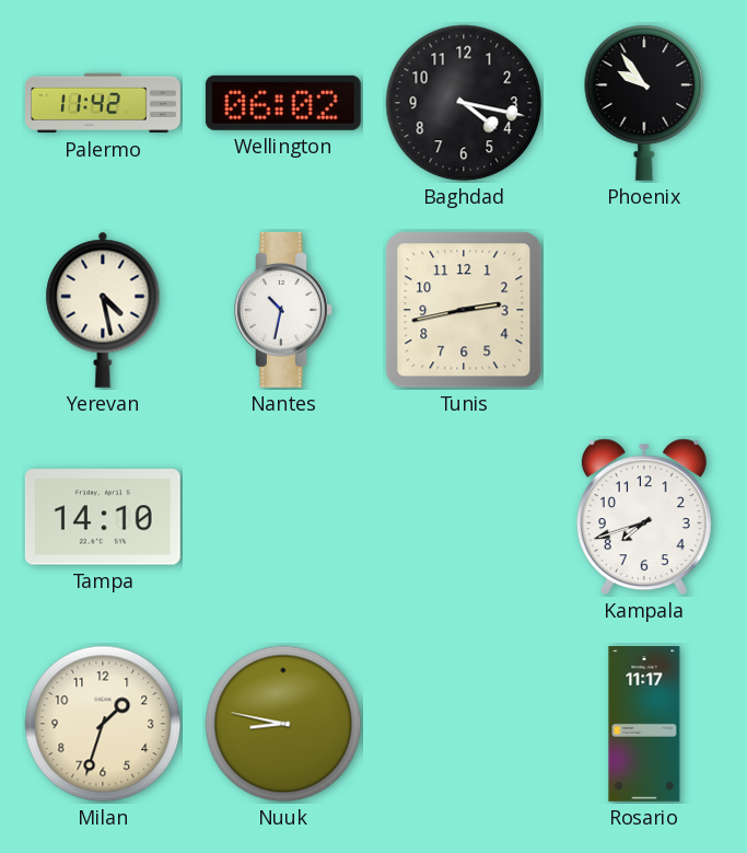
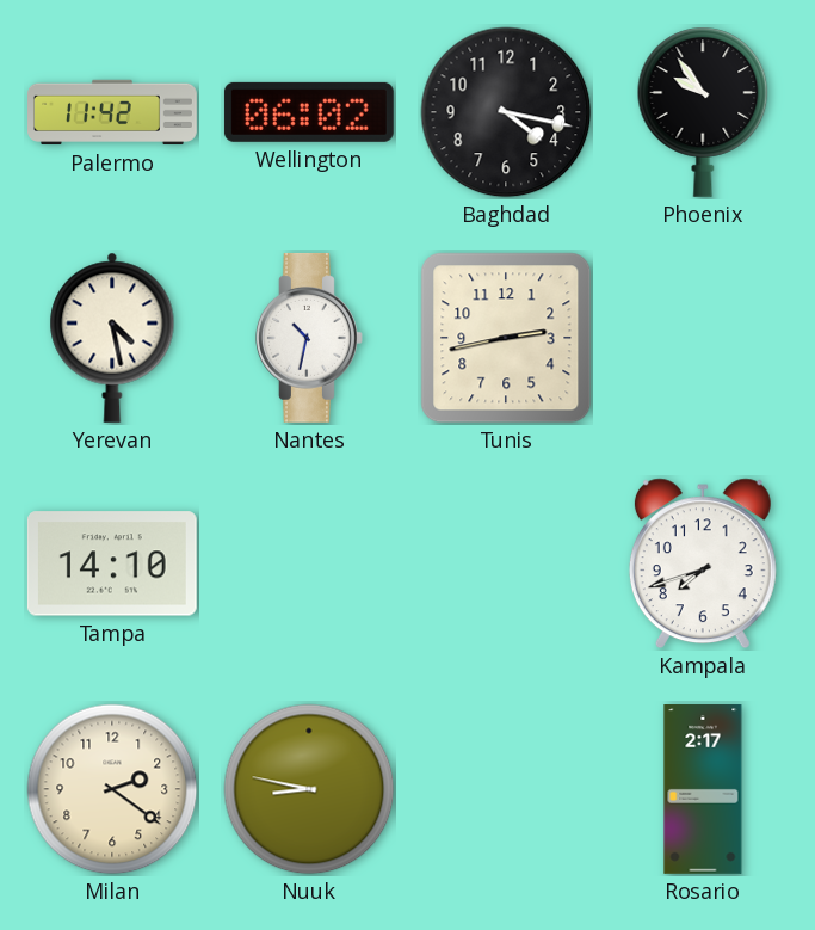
Milan: 1:33 -> 2:21 (112, 789)
Rosario: 11:17 -> 2:17 (703, 790)
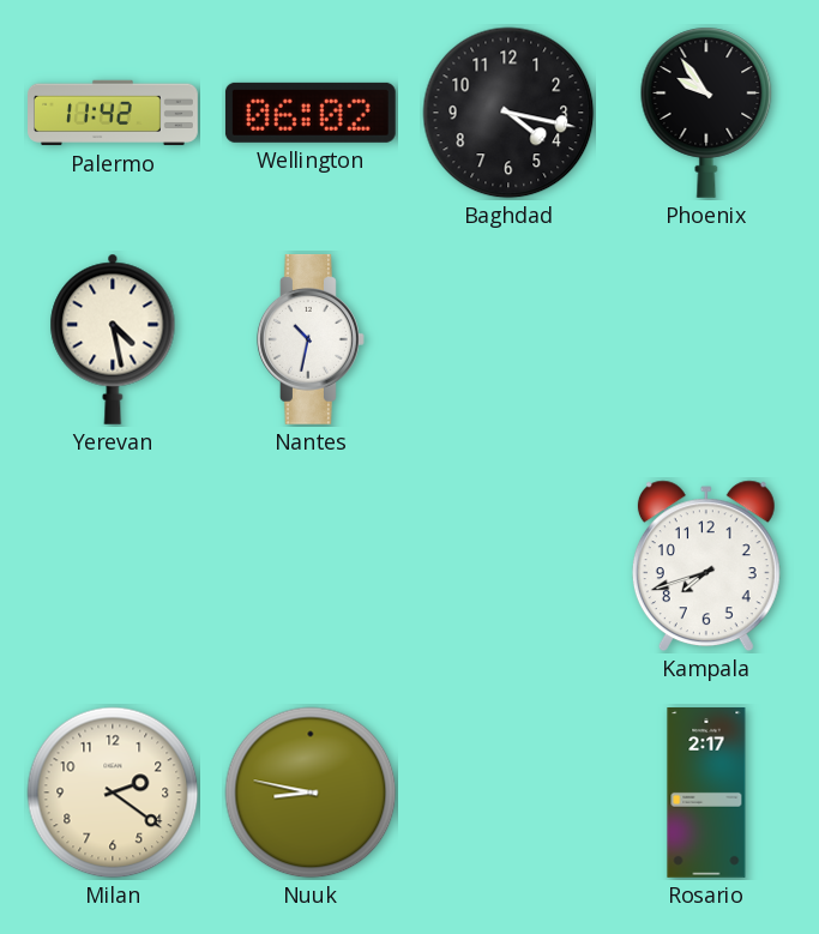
Tunis: 2:43 -> none (506, 338)
Tampa: 14:10 -> none (112, 563)
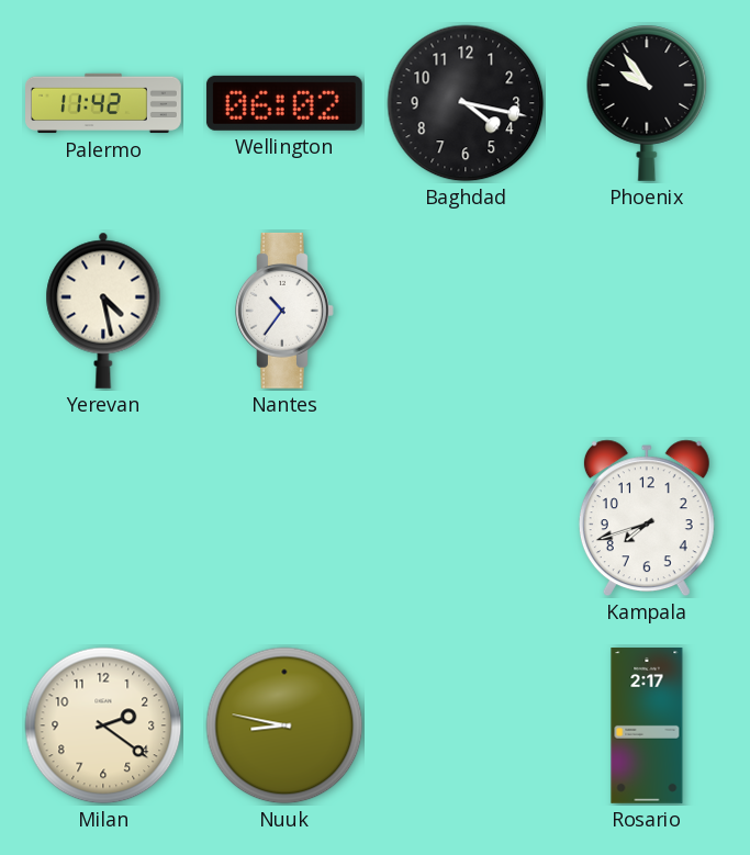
Nantes: 10:32 -> 10:36 (286, 311)
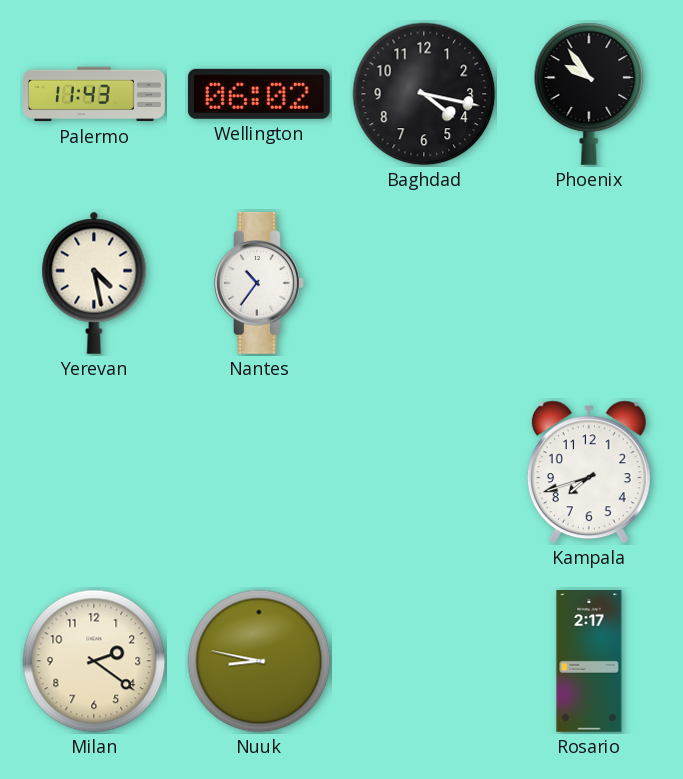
Palermo: 11:42 -> 11:43 (95, 94)
